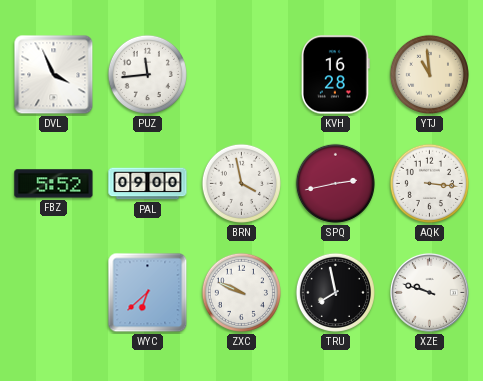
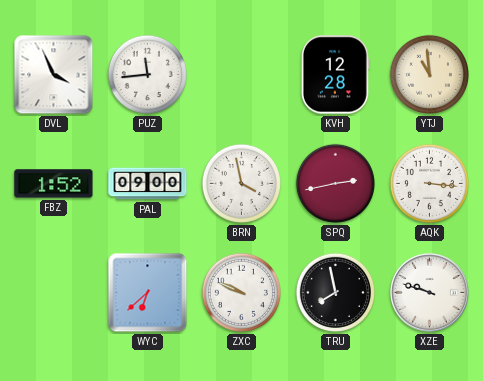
KVH: 16:28 -> 12:28 (335, 75)
FBZ: 5:52 -> 1:52 (54, 184)
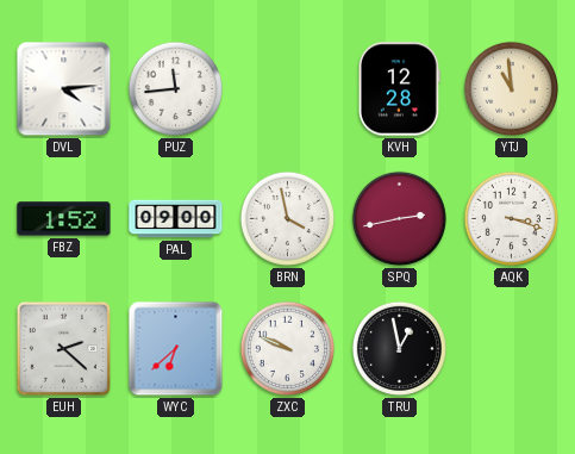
DVL: 3:56 -> 4:14 (64, 89)
AQK: 3:16 -> 3:18 (511, 218)
EUH: none -> 2:22 (63, 348)
TRU: 7:58 -> 12:58 (399, 348)
XZE: 9:48 -> none (429, 292)
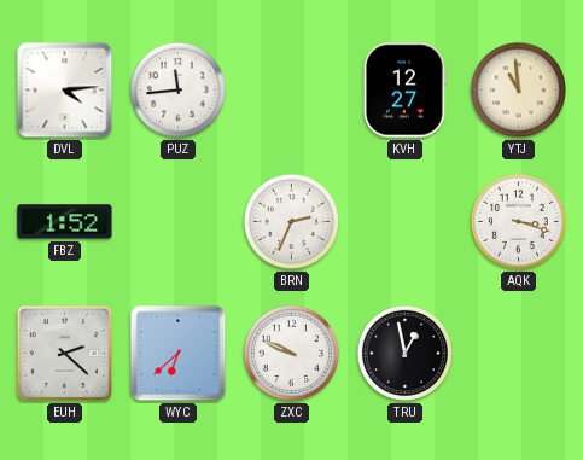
KVH: 12:28 -> 12:27 (404, 91)
PAL: 09:00 -> none (176, 219)
BRN: 3:58 -> 2:34 (291, 221)
SPQ: 2:43 -> none (399, 218)
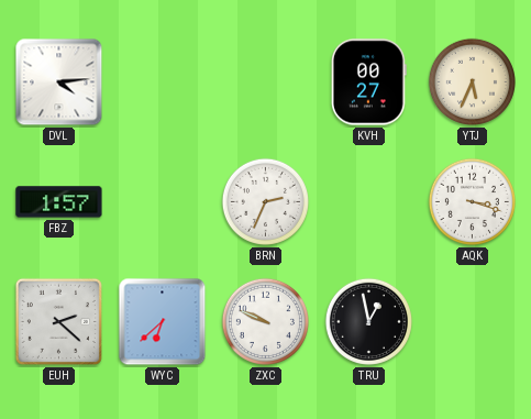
PUZ: 11:44 -> none (177, 89)
KVH: 12:27 -> 00:27 (368, 82)
YTJ: 10:59 -> 5:34 (472, 81)
FBZ: 1:52 -> 1:57 (59, 202)
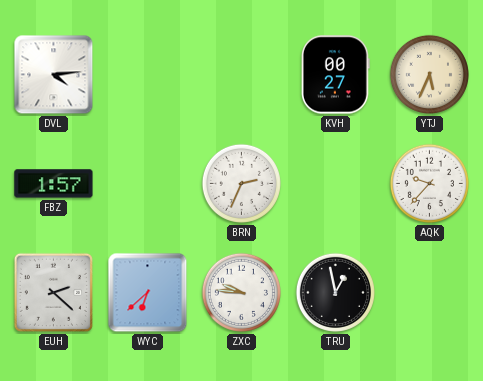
AQK: 3:18 -> 9:37 (429, 183)
ZXC: 9:49 -> 9:46 (241, 292)
